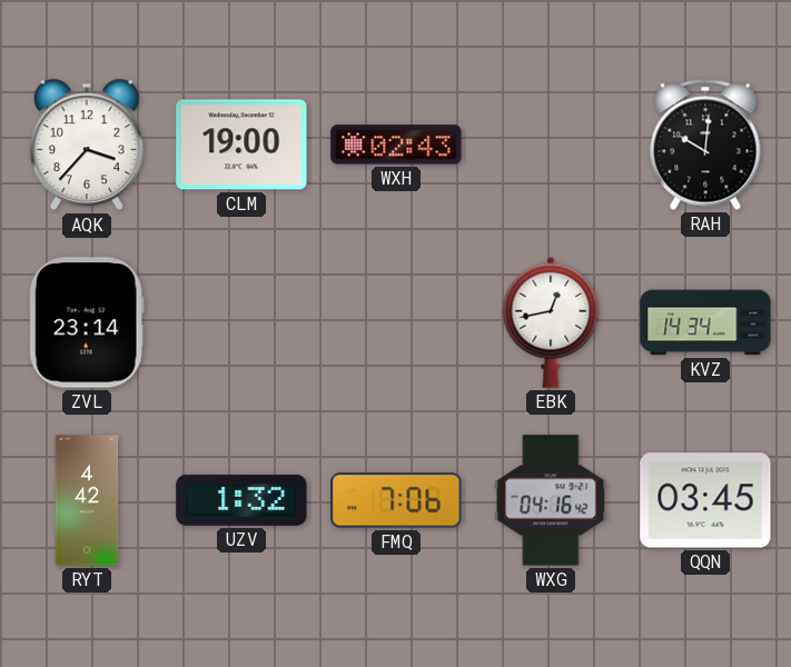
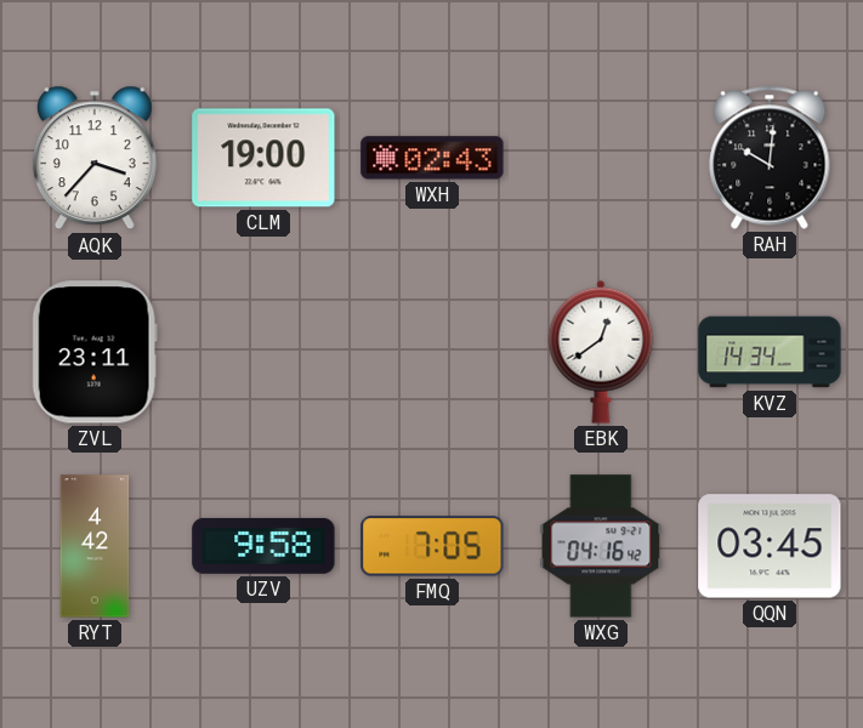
ZVL: 23:14 -> 23:11 (95, 352)
EBK: 12:43 -> 12:39 (601, 352)
UZV: 1:32 -> 9:58 (263, 546)
FMQ: 7:06 -> 7:05 (432, 546)
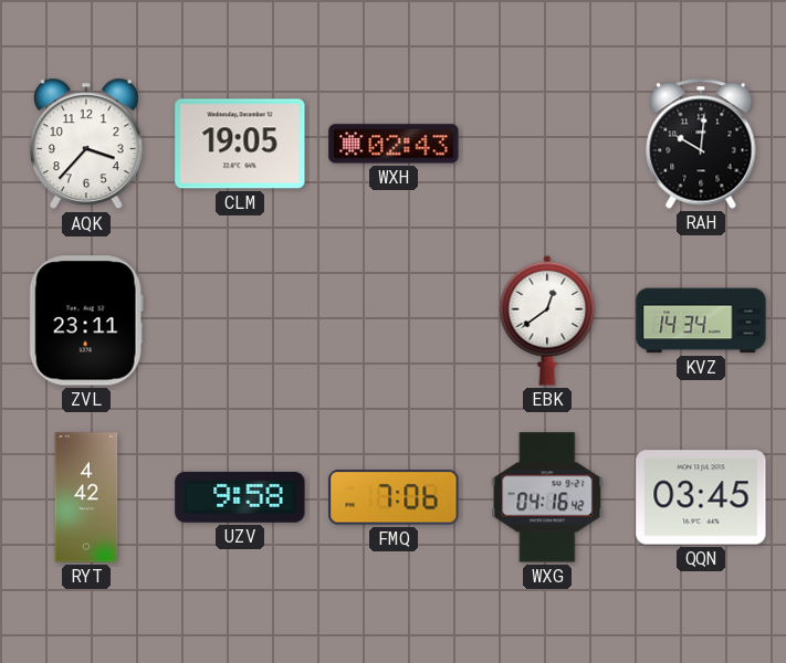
CLM: 19:00 -> 19:05 (240, 144)
FMQ: 7:05 -> 7:06 (394, 497)
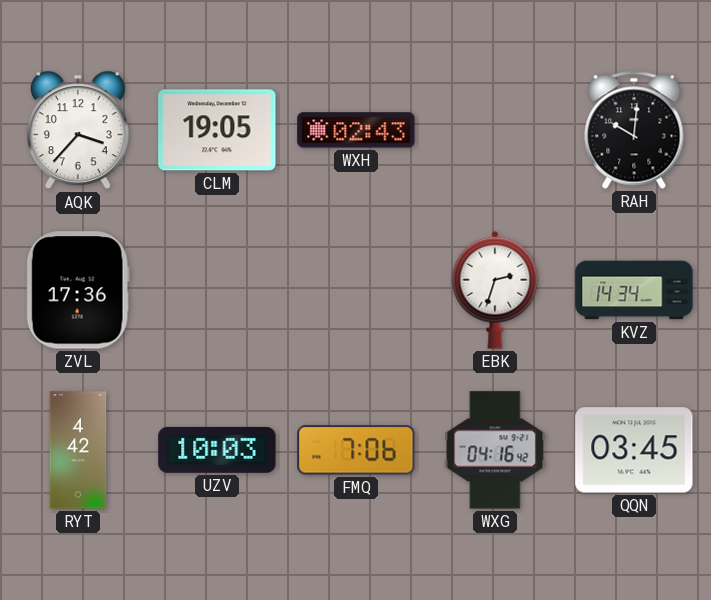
ZVL: 23:11 -> 17:36 (78, 290)
EBK: 12:39 -> 2:33 (495, 290)
UZV: 9:58 -> 10:03 (217, 450)
